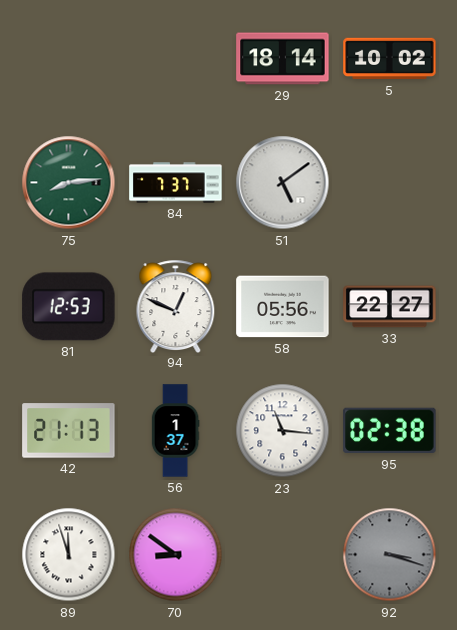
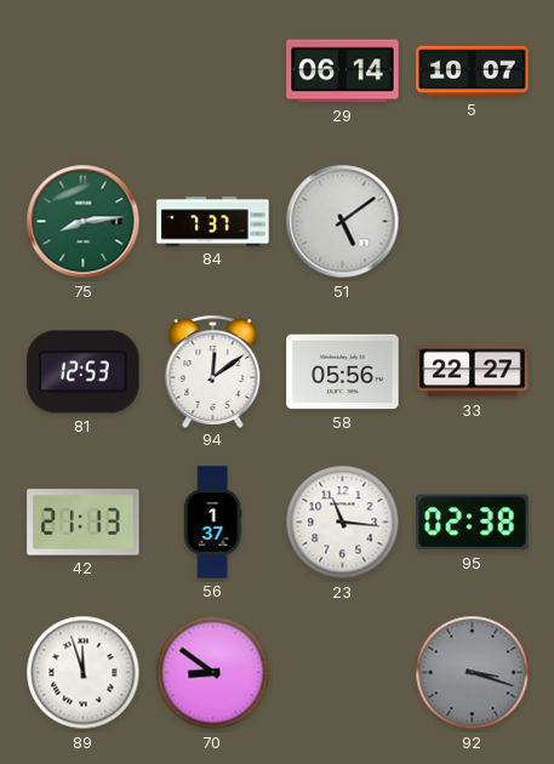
29: 18:14 -> 06:14 (343, 72)
5: 10:02 -> 10:07 (473, 72)
94: 12:49 -> 12:09 (213, 371)
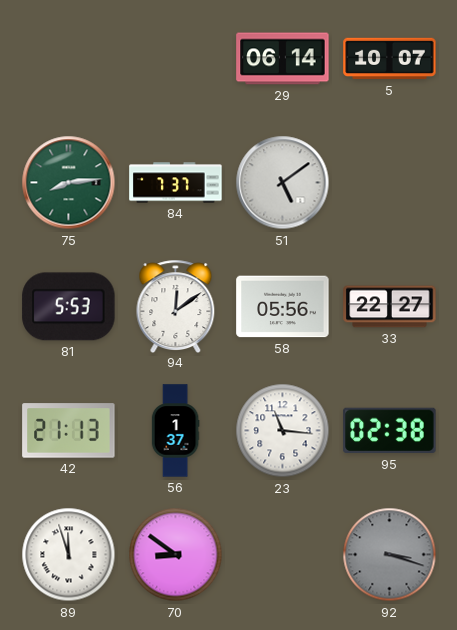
81: 12:53 -> 5:53 (69, 307)
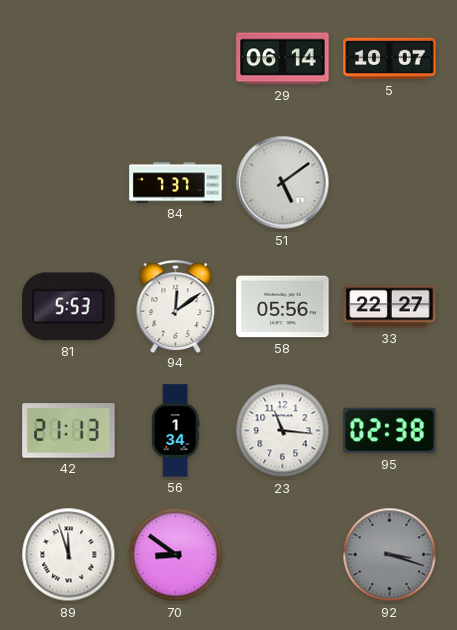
75: 8:14 -> none (69, 183)
56: 1:37 -> 1:34 (175, 431)
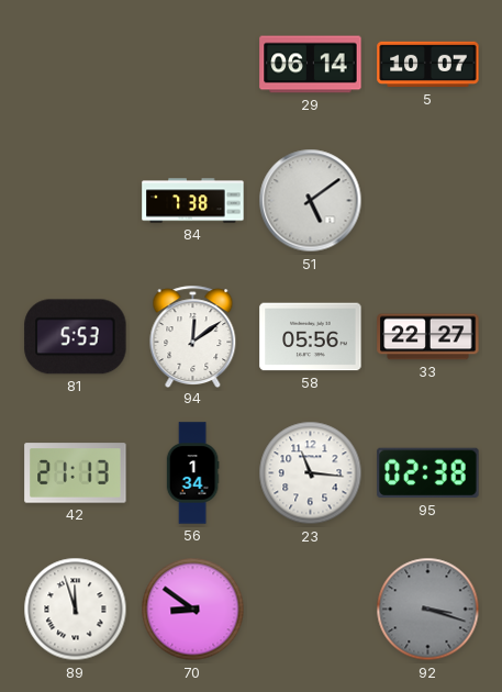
84: 7:37 -> 7:38 (193, 201)
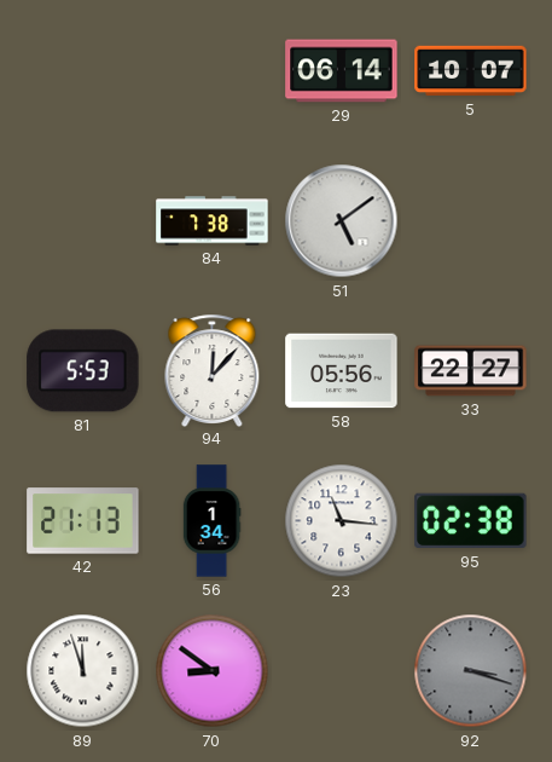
94: 12:09 -> 12:07 (213, 370)
